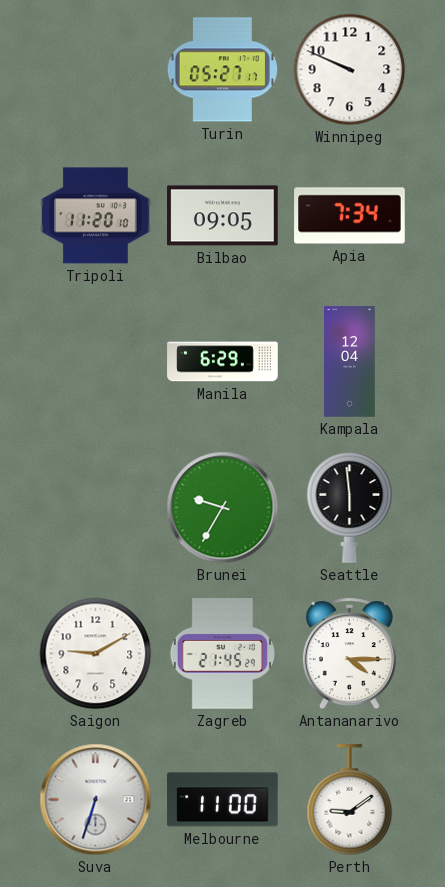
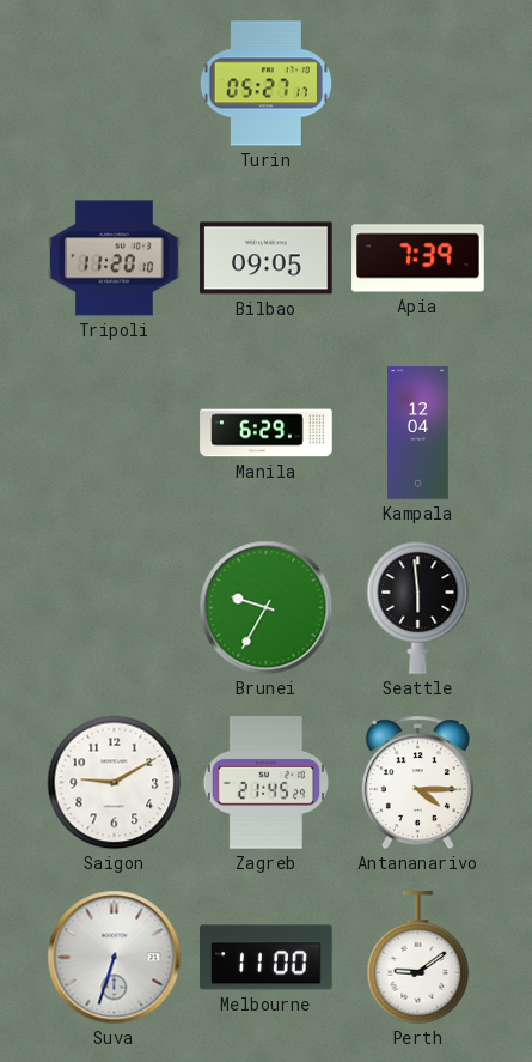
Winnipeg: 9:49 -> none (350, 70)
Apia: 7:34 -> 7:39 (418, 259)
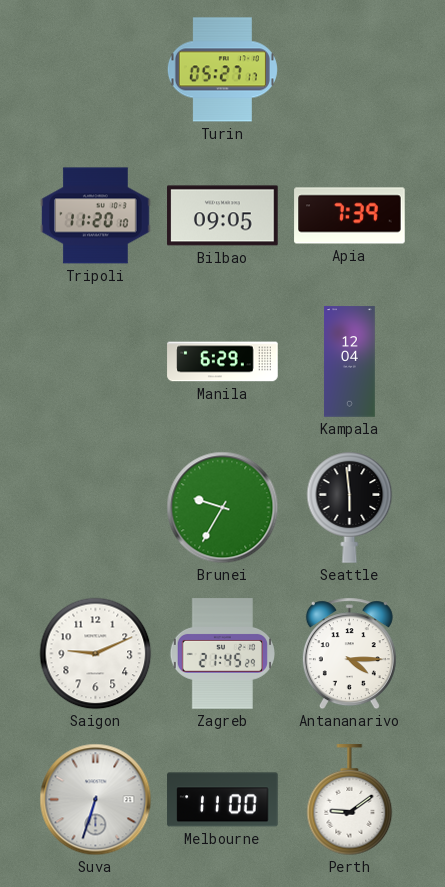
Saigon: 9:10 -> 9:11 (96, 654)
